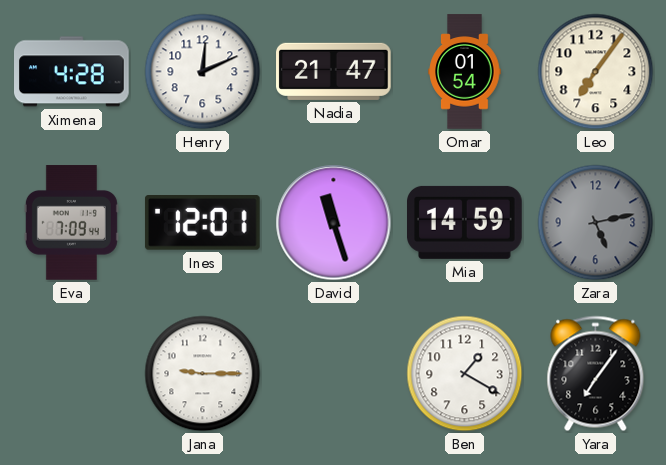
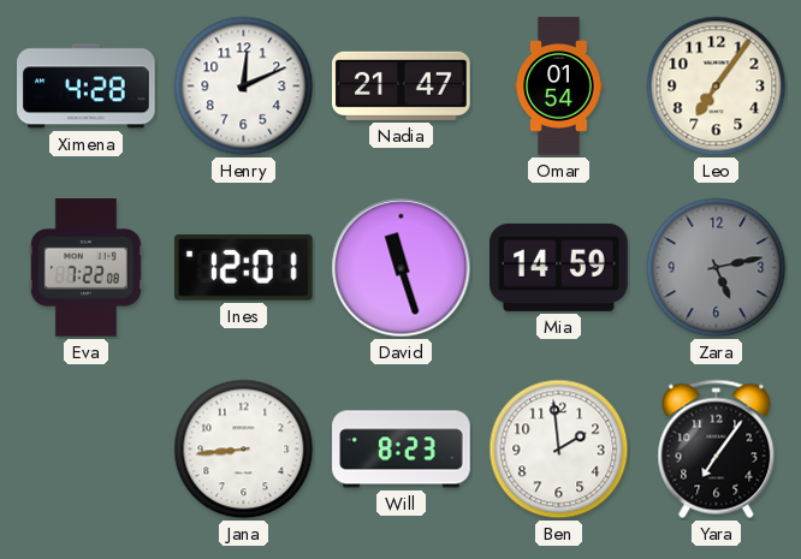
Eva: 7:09 -> 7:22 (85, 268)
Jana: 9:15 -> 8:44 (244, 450)
Will: none -> 8:23 (402, 450)
Ben: 1:20 -> 1:59 (559, 450)
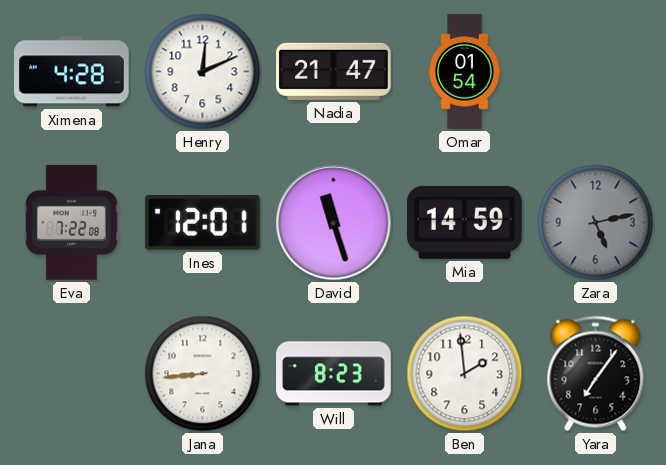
Leo: 7:06 -> none (717, 87)
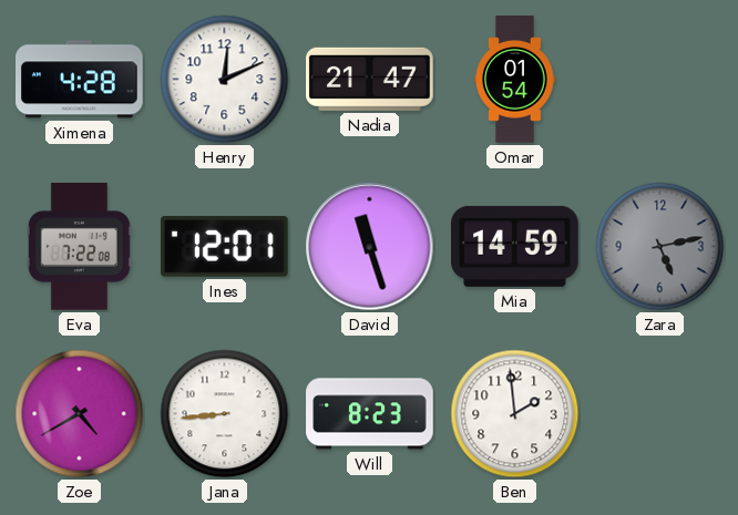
Zoe: none -> 4:40 (80, 414)
Yara: 7:06 -> none (596, 374)
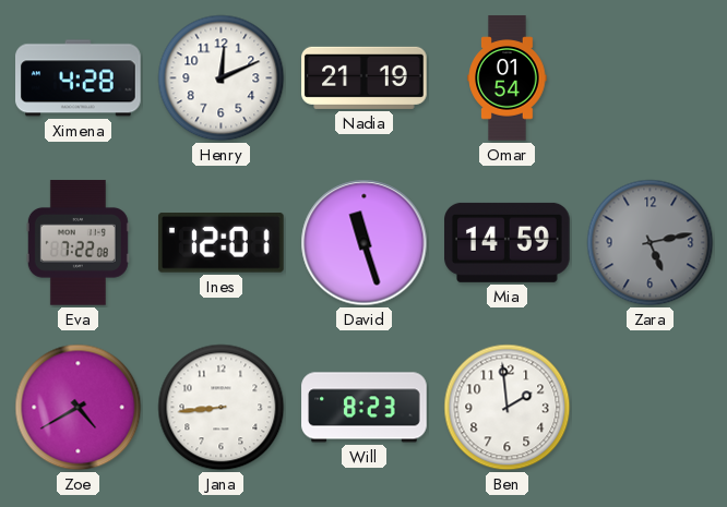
Nadia: 21:47 -> 21:19 (365, 77)
